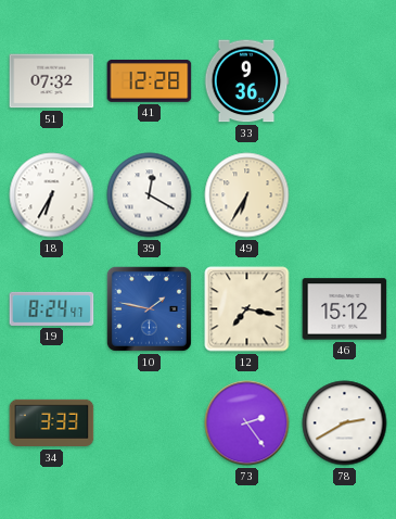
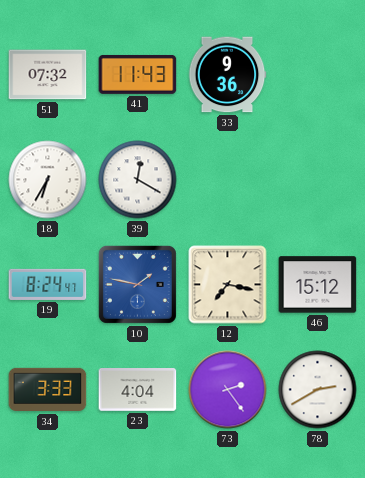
41: 12:28 -> 11:43 (138, 75)
49: 6:35 -> none (247, 195)
23: none -> 4:04 (138, 390)
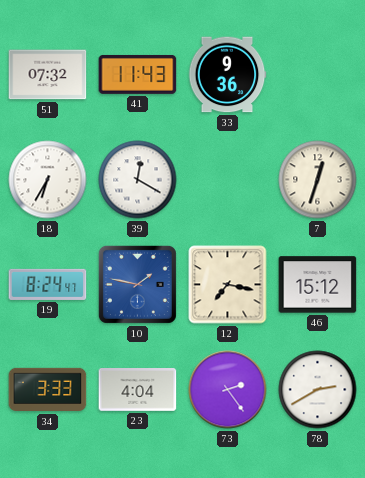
7: none -> 12:33 (318, 180)
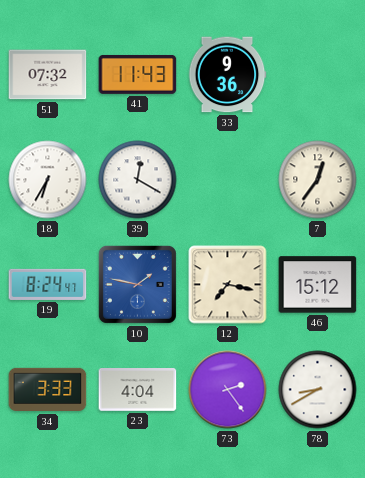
7: 12:33 -> 12:36 (318, 180)
78: 2:40 -> 8:40 (318, 390)
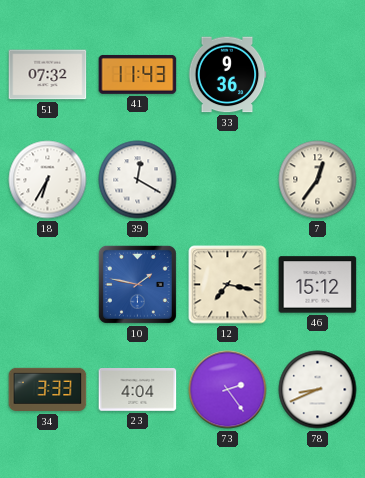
19: 8:24 -> none (48, 284)
78: 8:40 -> 8:41 (318, 390)
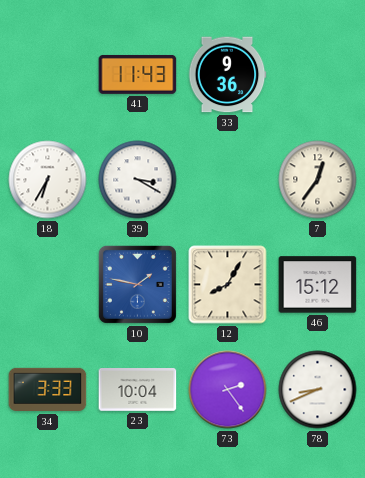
51: 07:32 -> none (48, 75)
39: 12:20 -> 3:20 (138, 180)
12: 7:17 -> 8:05 (228, 285)
23: 4:04 -> 10:04 (138, 390)
